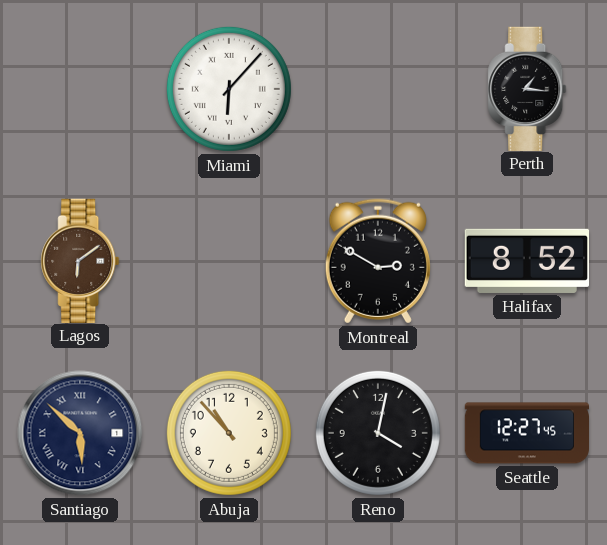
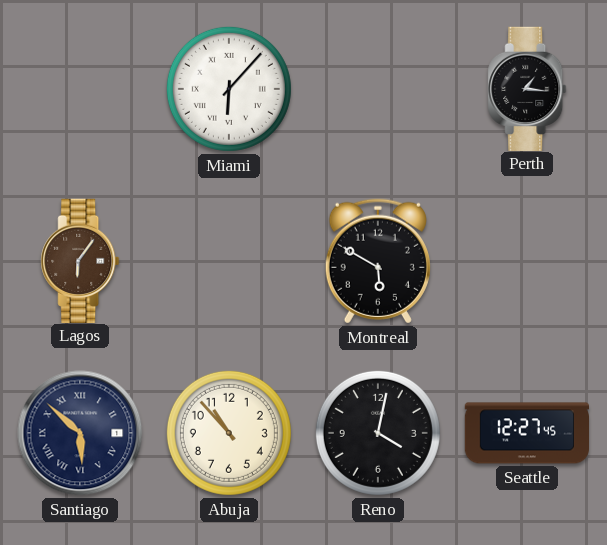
Lagos: 6:09 -> 6:06 (80, 260)
Montreal: 2:50 -> 5:50 (378, 261)
Halifax: 8:52 -> none (526, 261)
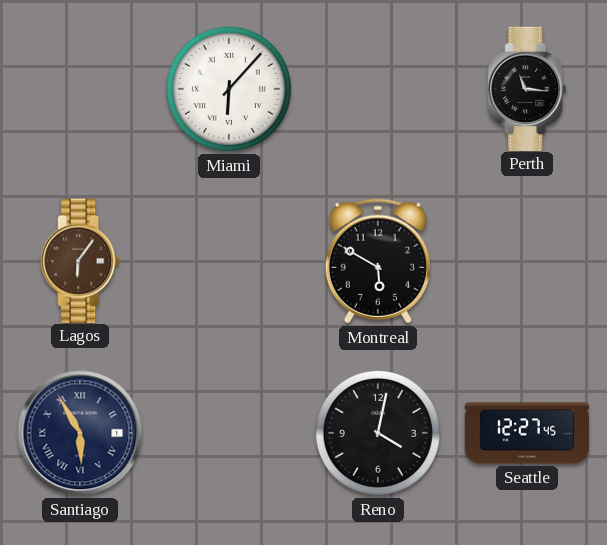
Perth: 1:16 -> 11:16 (527, 88)
Santiago: 5:52 -> 5:55 (80, 433)
Abuja: 10:53 -> none (229, 433)
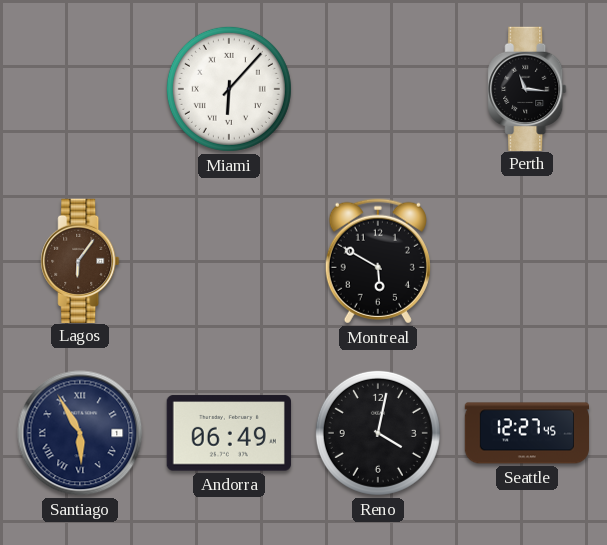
Andorra: none -> 06:49 (229, 433)
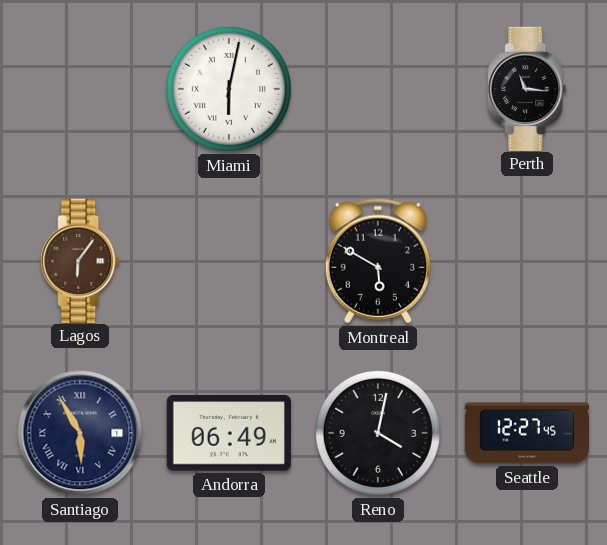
Miami: 6:07 -> 6:02 (229, 89)
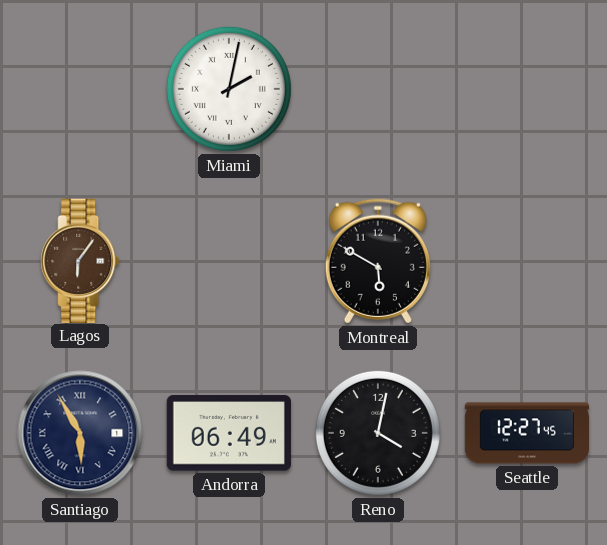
Miami: 6:02 -> 2:02 (229, 89)
Perth: 11:16 -> none (527, 88)
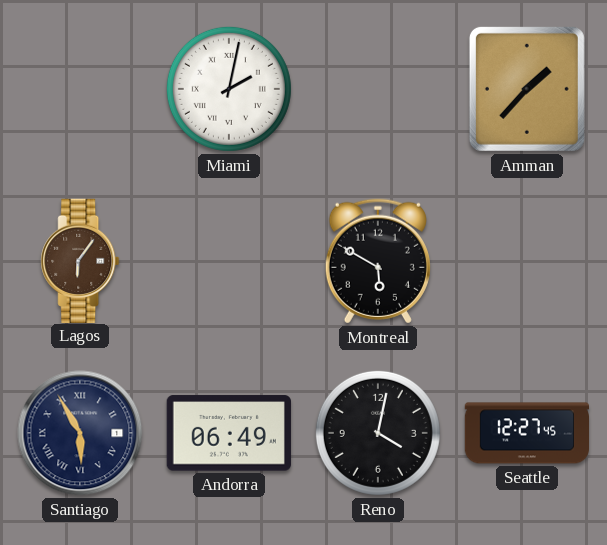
Amman: none -> 1:37 (527, 89)
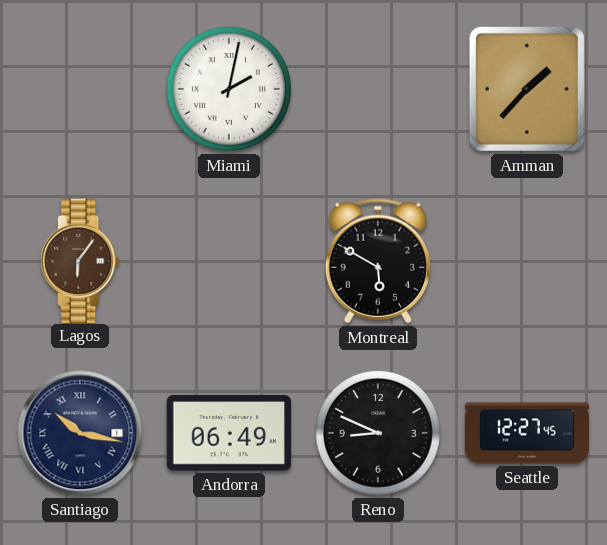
Santiago: 5:55 -> 10:17 (80, 433)
Reno: 4:02 -> 8:49 (378, 433)
